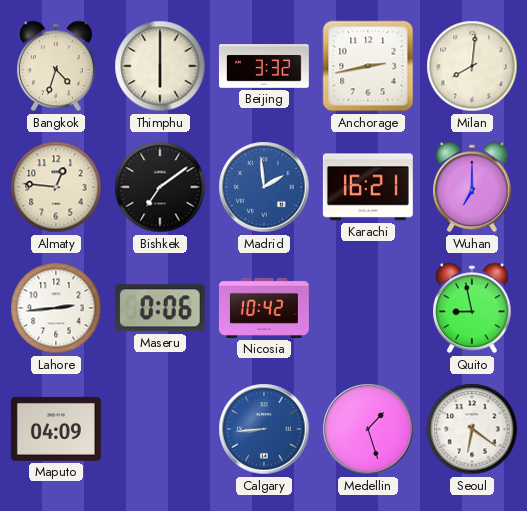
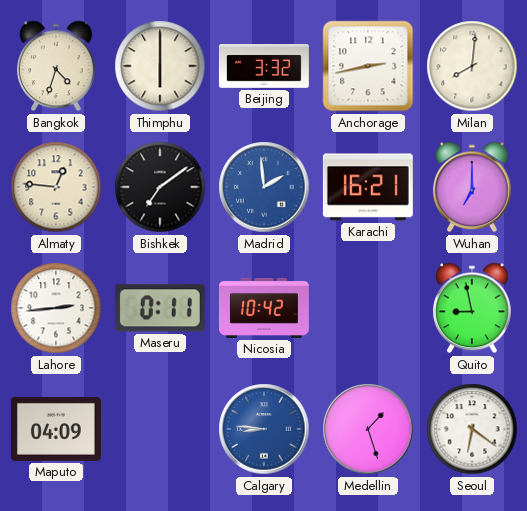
Maseru: 0:06 -> 0:11 (160, 308)
Calgary: 8:44 -> 8:46 (264, 429)
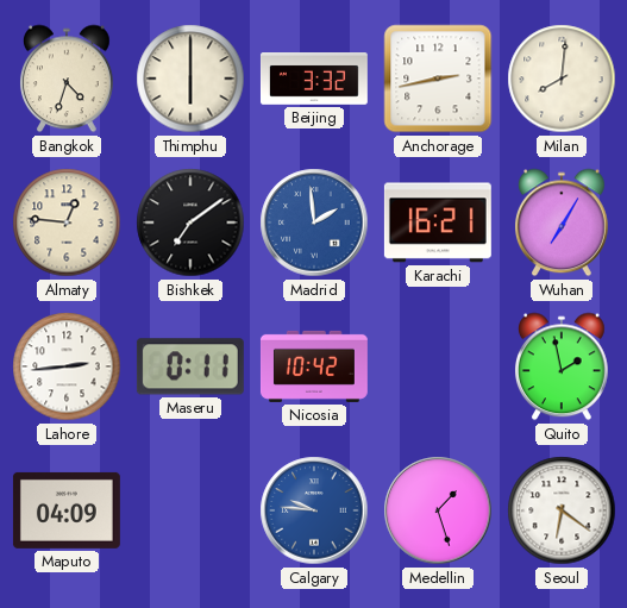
Wuhan: 7:00 -> 7:05 (562, 222)
Quito: 8:58 -> 1:58 (562, 366)
Calgary: 8:46 -> 9:46 (314, 510)
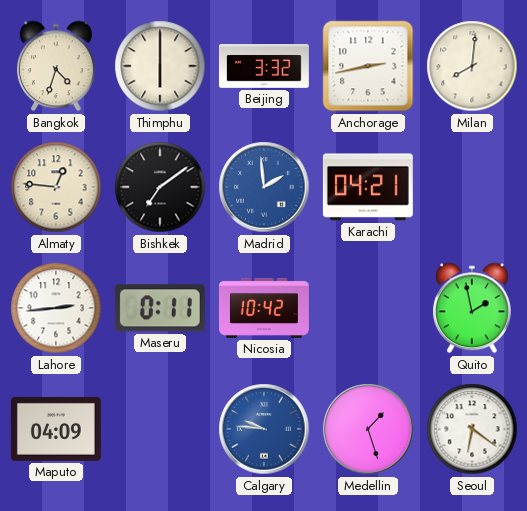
Karachi: 16:21 -> 04:21 (368, 187)
Wuhan: 7:05 -> none (562, 222)
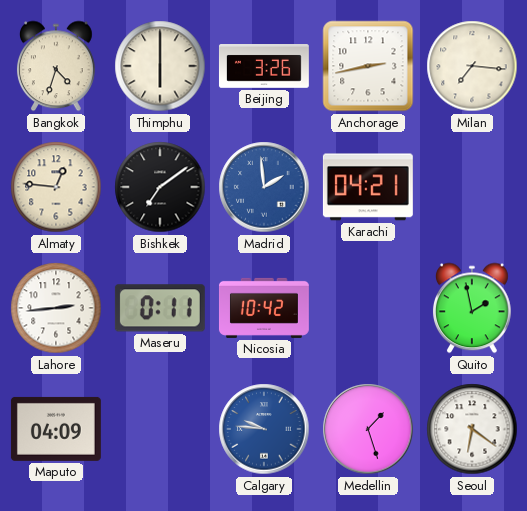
Beijing: 3:32 -> 3:26 (264, 67)
Milan: 8:01 -> 7:16 (472, 66)
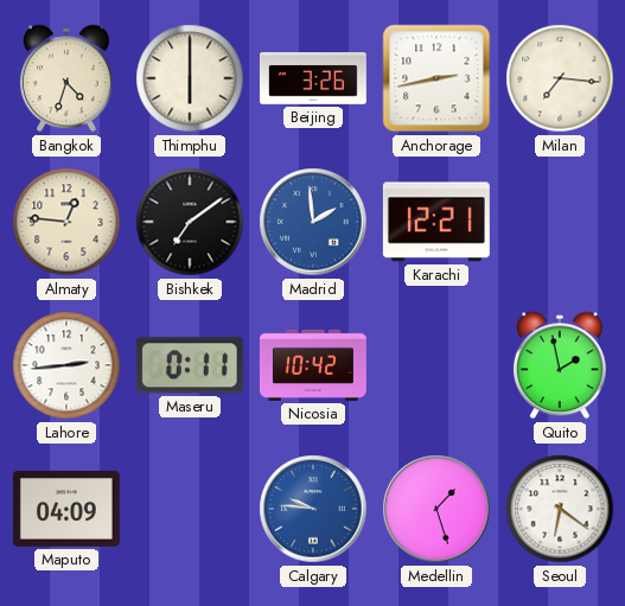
Karachi: 04:21 -> 12:21 (436, 222)
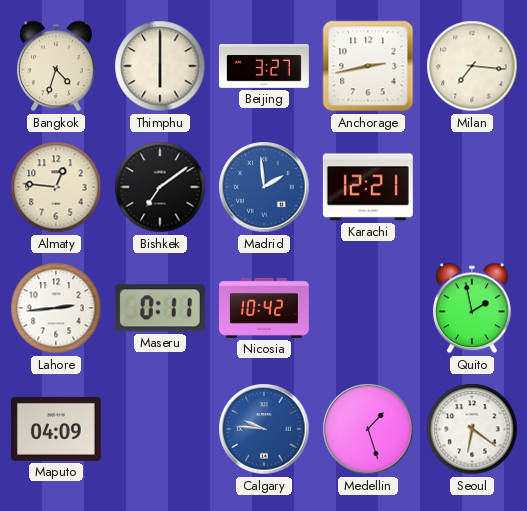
Beijing: 3:26 -> 3:27 (264, 67)
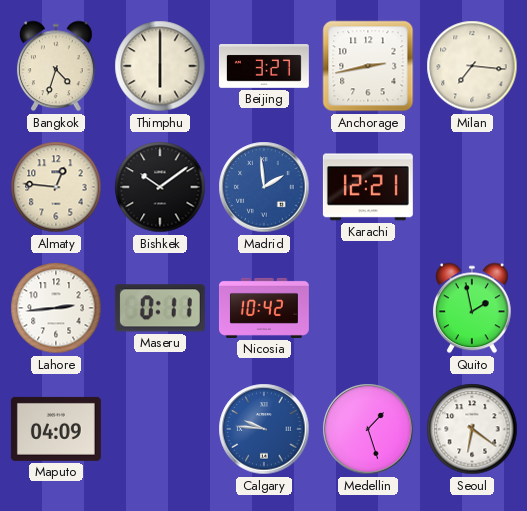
Bishkek: 7:09 -> 10:09 (160, 187)
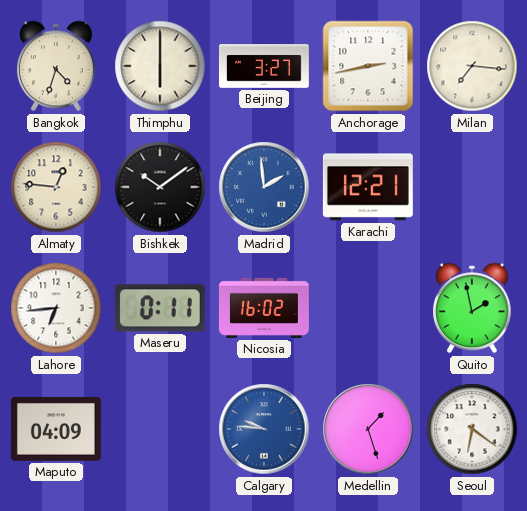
Lahore: 2:44 -> 6:44 (56, 308)
Nicosia: 10:42 -> 16:02 (264, 308)
